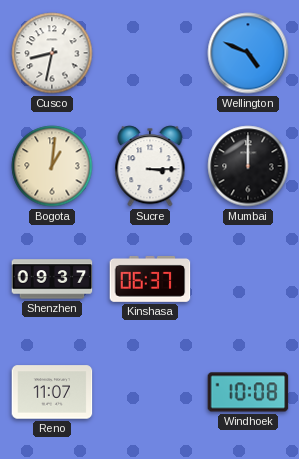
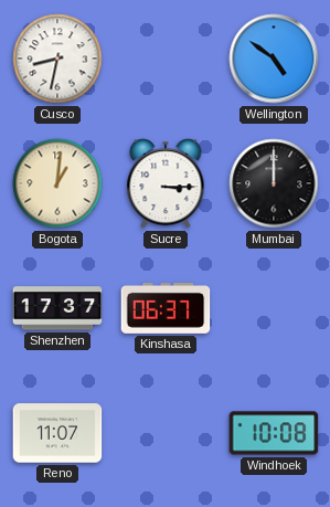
Wellington: 4:49 -> 4:51 (274, 59)
Shenzhen: 09:37 -> 17:37 (57, 308)
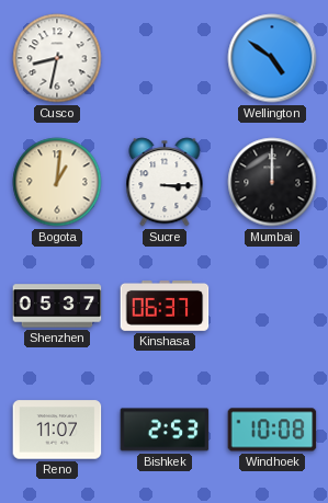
Shenzhen: 17:37 -> 05:37 (57, 306)
Bishkek: none -> 2:53 (165, 430)
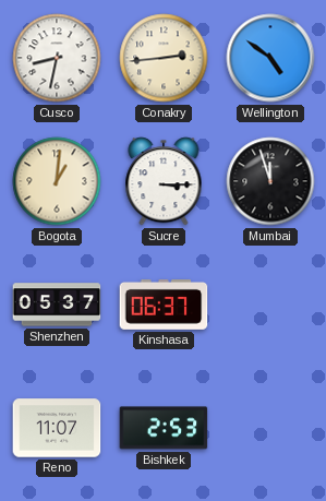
Conakry: none -> 2:44 (164, 58)
Mumbai: 12:00 -> 11:57 (270, 181)
Windhoek: 10:08 -> none (272, 430)
